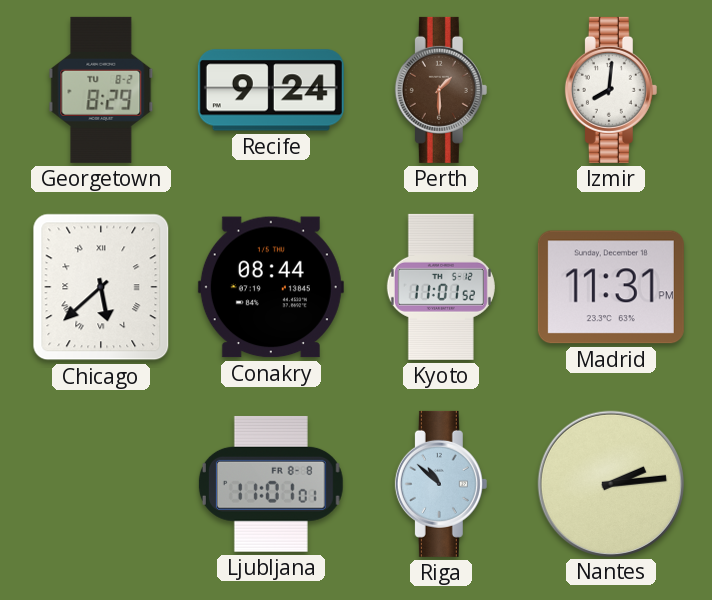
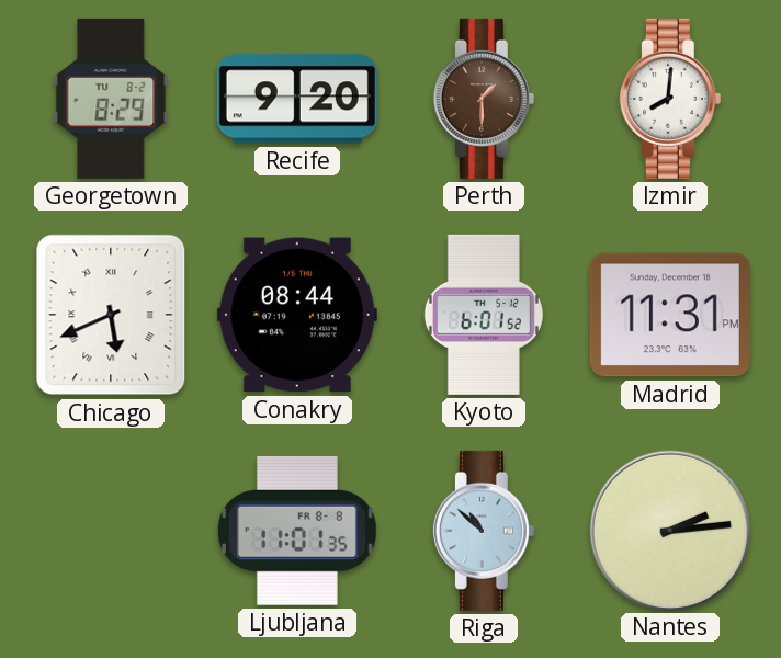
Recife: 9:24 -> 9:20 (297, 99)
Chicago: 5:38 -> 5:41 (111, 315)
Kyoto: 11:01 -> 6:01 (484, 315)
Ljubljana: 11:01:01 -> 11:01:35 (297, 531)
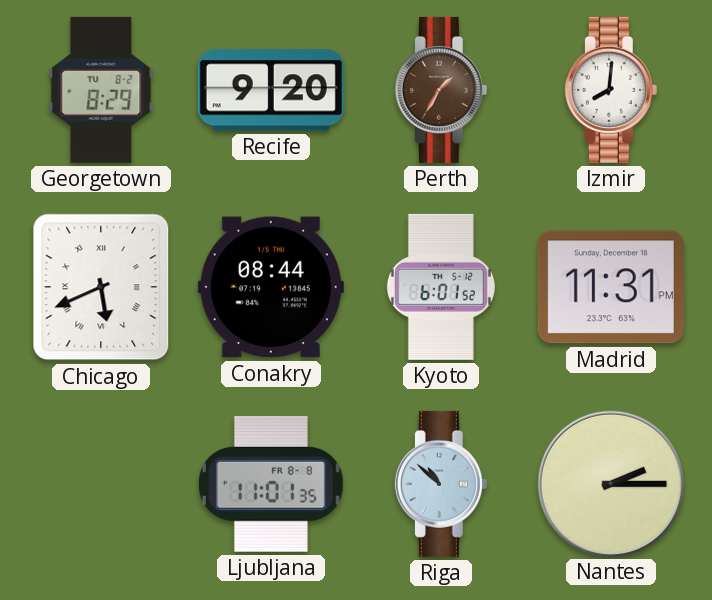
Perth: 1:30 -> 1:35 (441, 90)
Nantes: 2:14 -> 2:15 (610, 483)
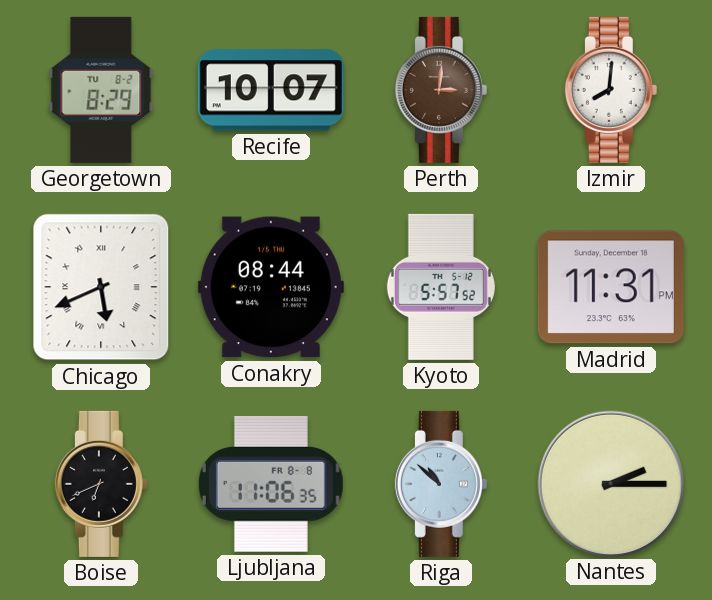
Recife: 9:20 -> 10:07 (271, 90)
Perth: 1:35 -> 3:01 (441, 90)
Kyoto: 6:01 -> 5:57 (441, 287)
Boise: none -> 6:41 (101, 484)
Ljubljana: 11:01 -> 11:06 (271, 484)
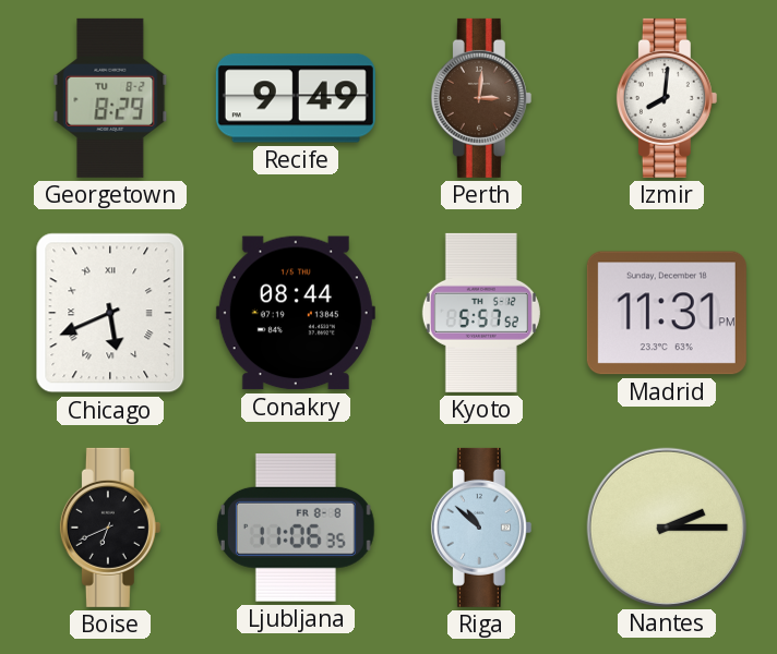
Recife: 10:07 -> 9:49 (296, 98)
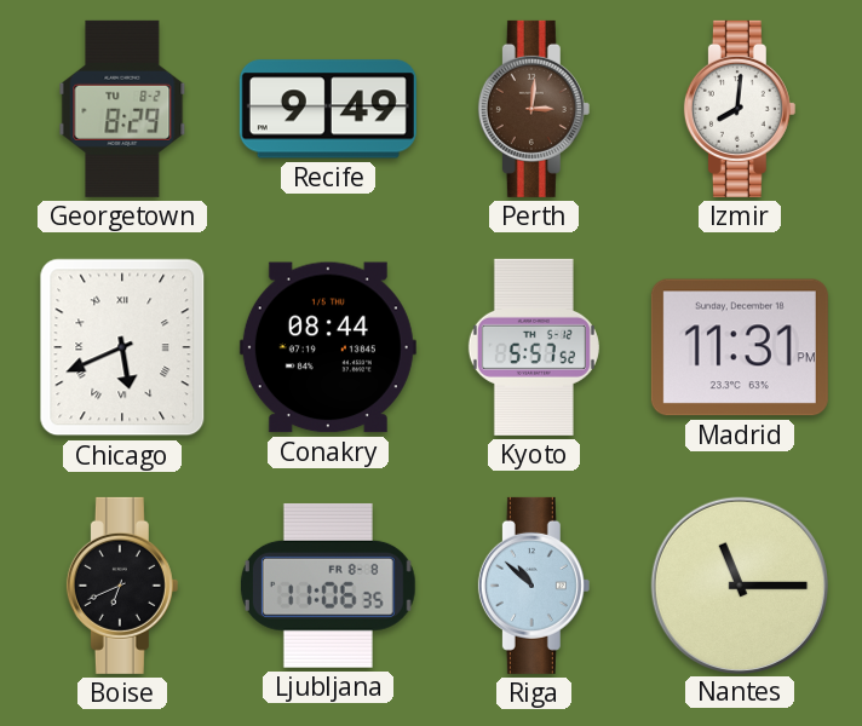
Nantes: 2:15 -> 11:15 (739, 584)
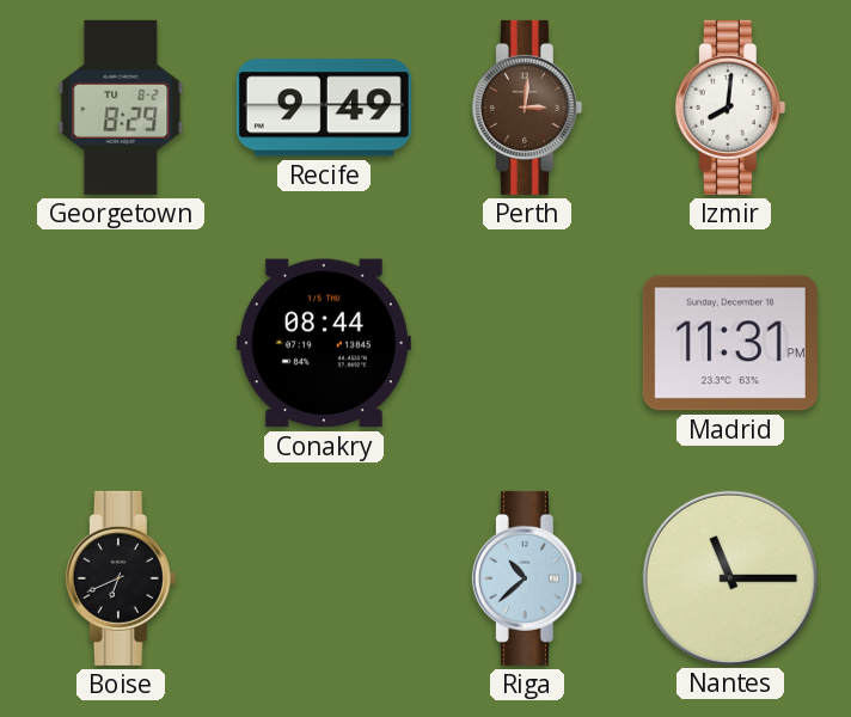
Chicago: 5:41 -> none (122, 347)
Kyoto: 5:57 -> none (534, 347)
Ljubljana: 11:06 -> none (328, 586)
Riga: 10:52 -> 10:38 (527, 578)
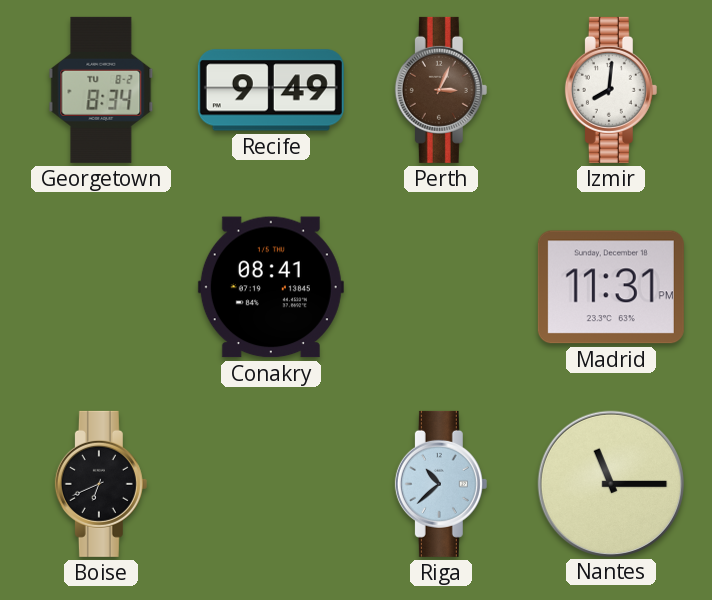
Georgetown: 8:29 -> 8:34 (101, 90)
Perth: 3:01 -> 3:04 (441, 90)
Conakry: 08:44 -> 08:41 (271, 287)
